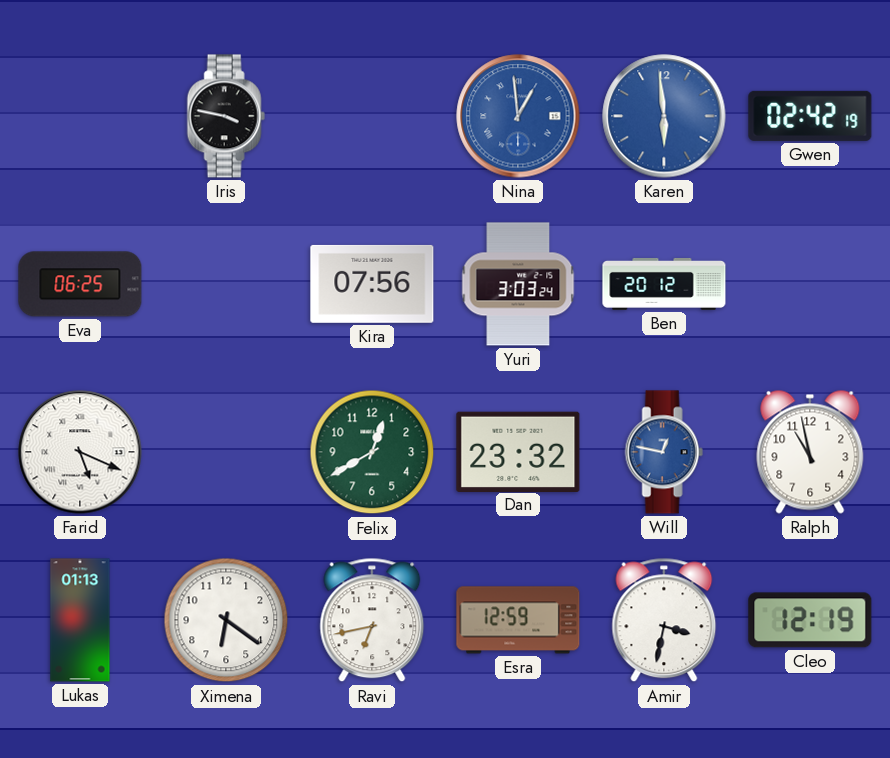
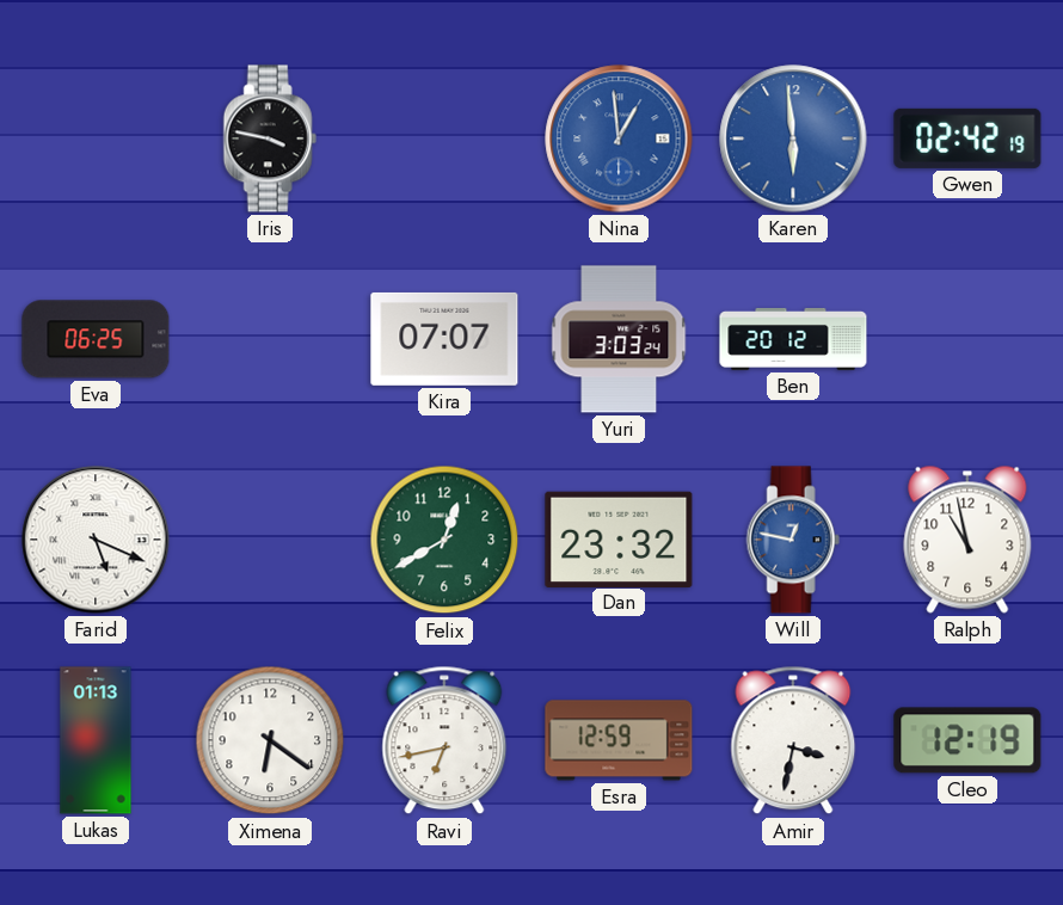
Kira: 07:56 -> 07:07 (444, 339)
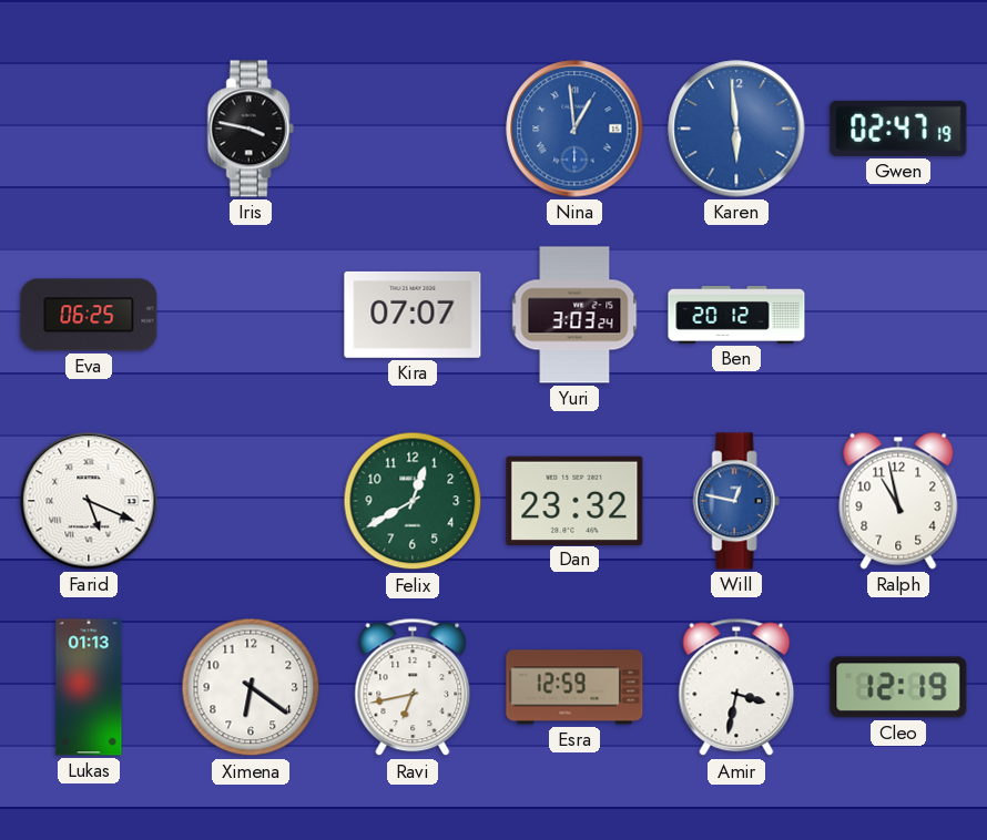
Gwen: 02:42 -> 02:47 (898, 129)
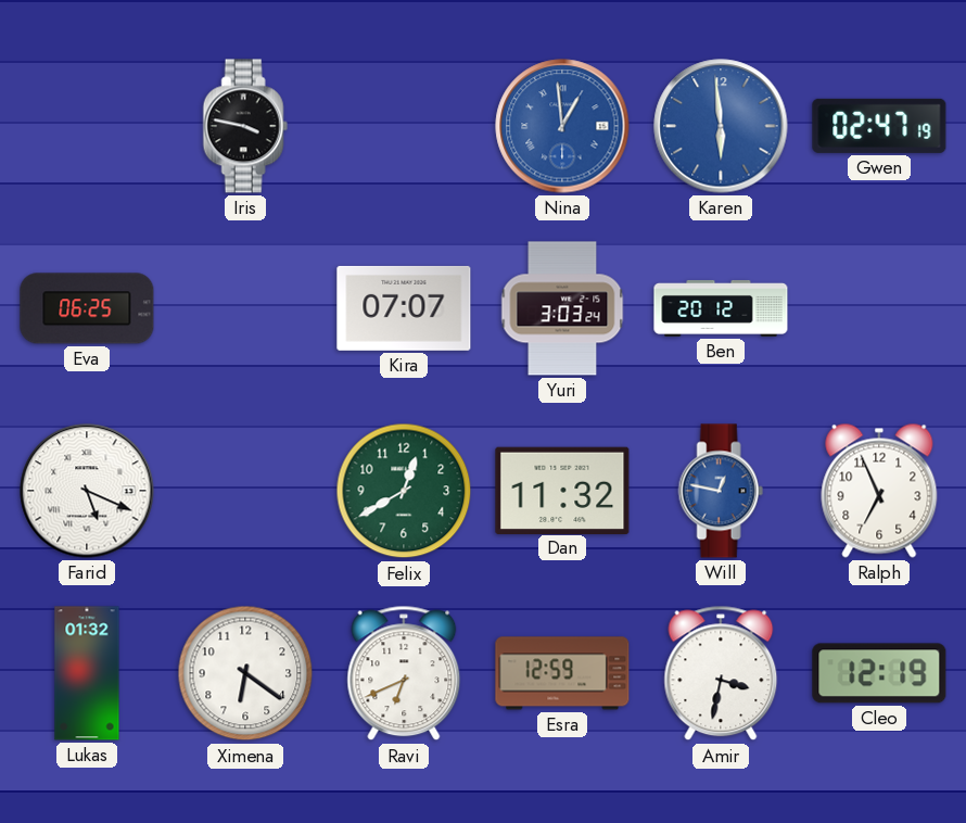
Dan: 23:32 -> 11:32 (562, 490)
Ralph: 10:58 -> 6:56 (879, 491)
Lukas: 01:13 -> 01:32 (87, 673)
Ravi: 6:43 -> 6:41 (404, 673)
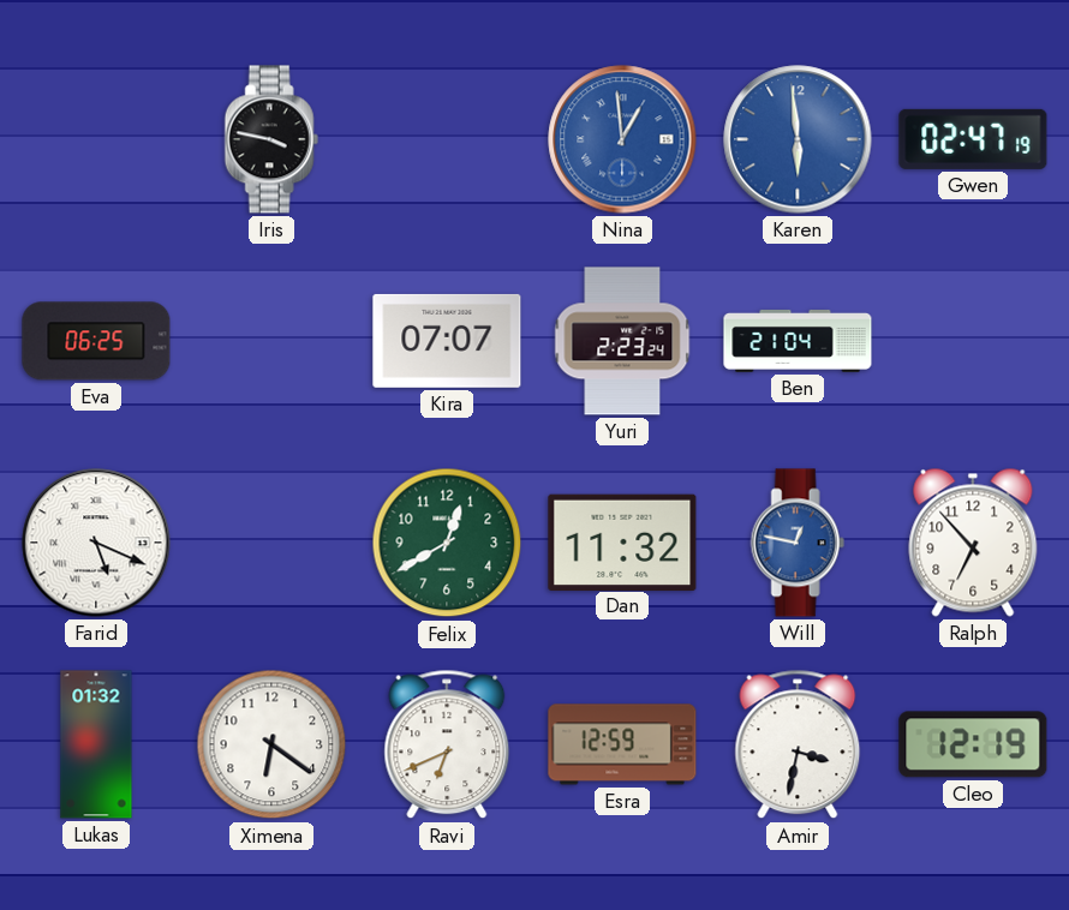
Yuri: 3:03 -> 2:23 (622, 341)
Ben: 20:12 -> 21:04 (798, 341)
Ralph: 6:56 -> 6:53 (973, 543)
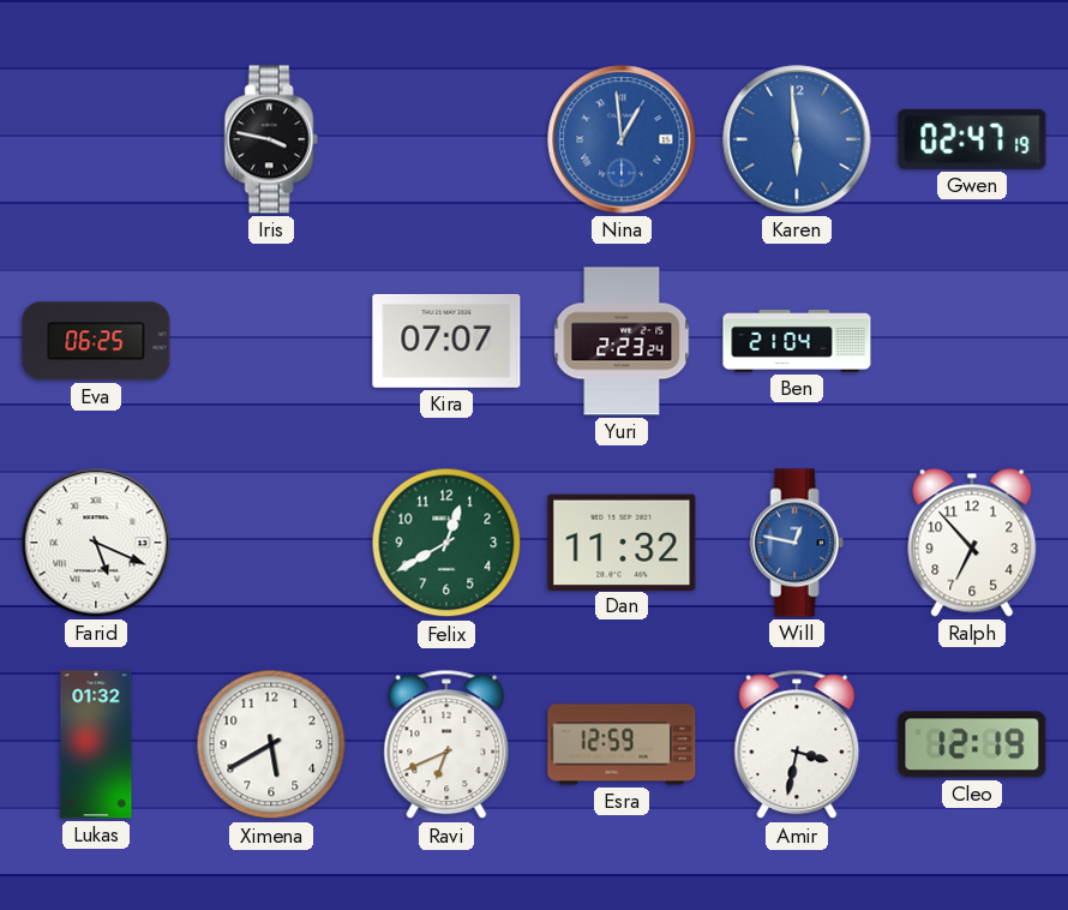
Ximena: 6:21 -> 5:40 (271, 744)
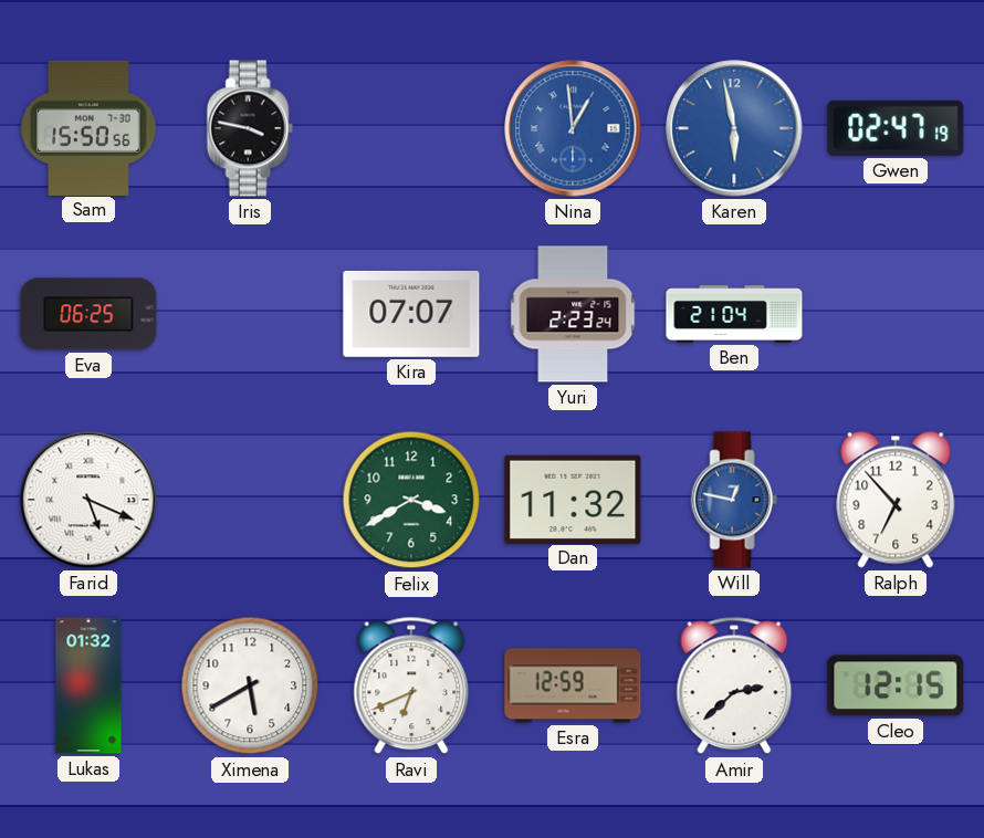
Sam: none -> 15:50 (88, 127)
Karen: 5:59 -> 5:58 (734, 128)
Felix: 12:40 -> 3:40 (411, 500)
Amir: 3:32 -> 2:38 (734, 685)
Cleo: 12:19 -> 12:15 (896, 685)
